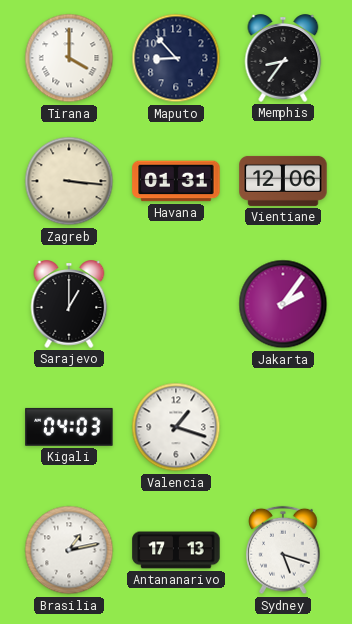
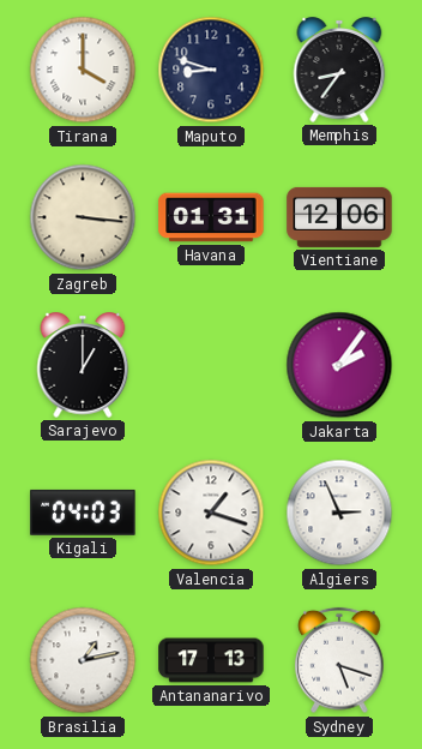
Maputo: 8:53 -> 8:48 (211, 70)
Algiers: none -> 2:56 (339, 513)
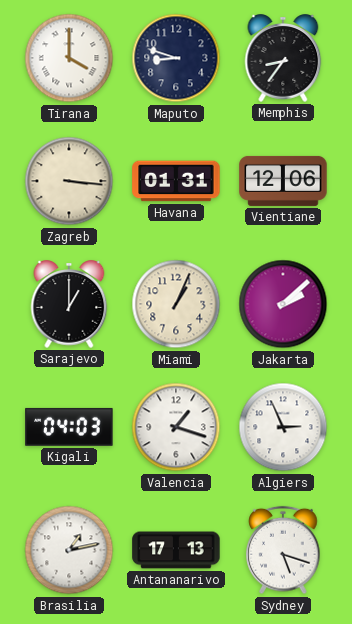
Miami: none -> 1:04 (176, 304)
Jakarta: 2:06 -> 2:08 (283, 304)
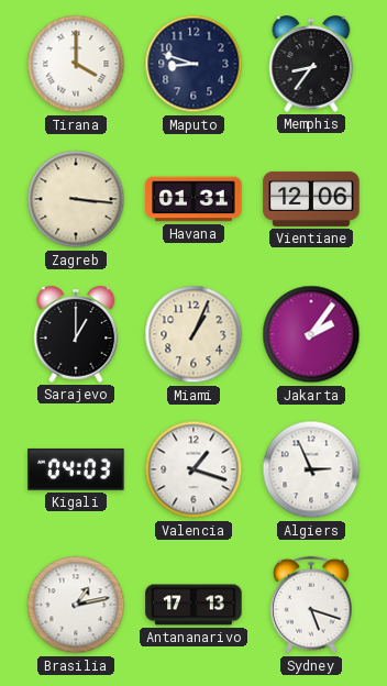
Jakarta: 2:08 -> 2:06 (311, 334)
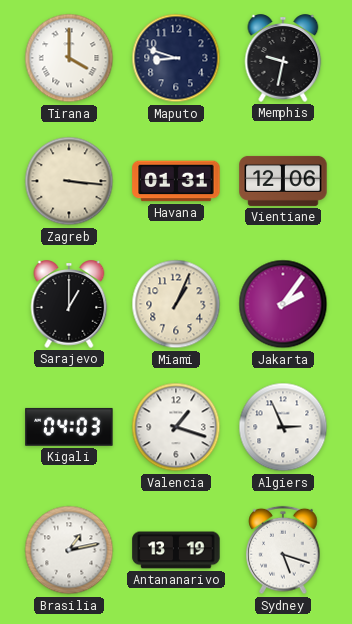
Memphis: 8:36 -> 9:32 (283, 58)
Antananarivo: 17:13 -> 13:19 (176, 550)
